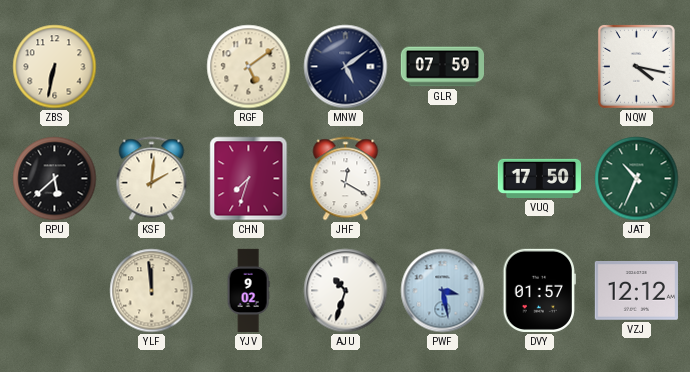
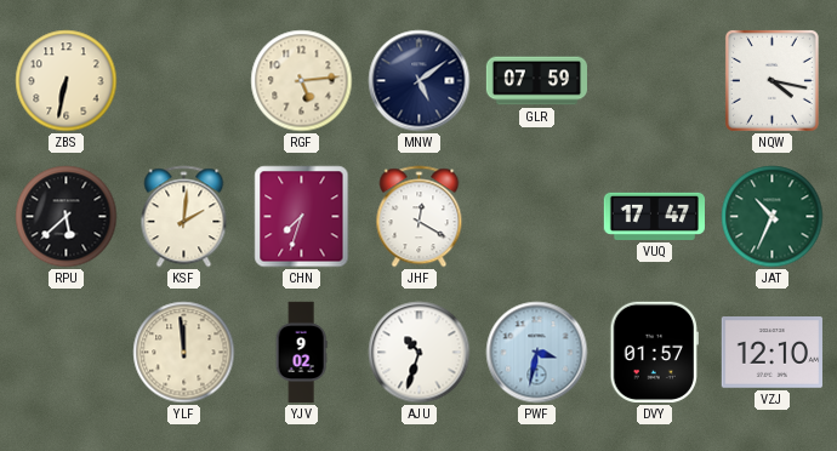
RGF: 5:09 -> 5:14 (302, 81)
VUQ: 17:50 -> 17:47 (654, 216)
PWF: 3:28 -> 3:32 (537, 353)
VZJ: 12:12 -> 12:10 (771, 353)
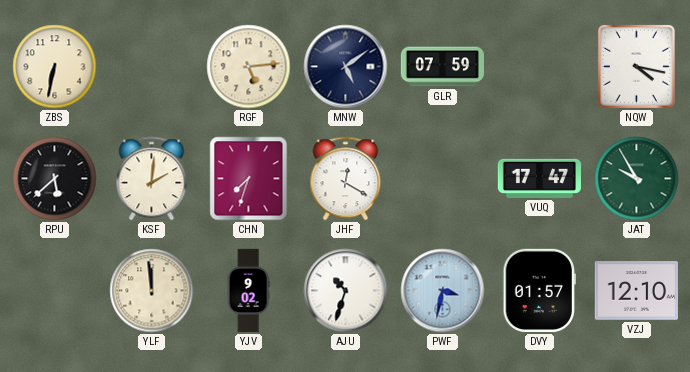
JAT: 10:34 -> 9:55 (637, 179)
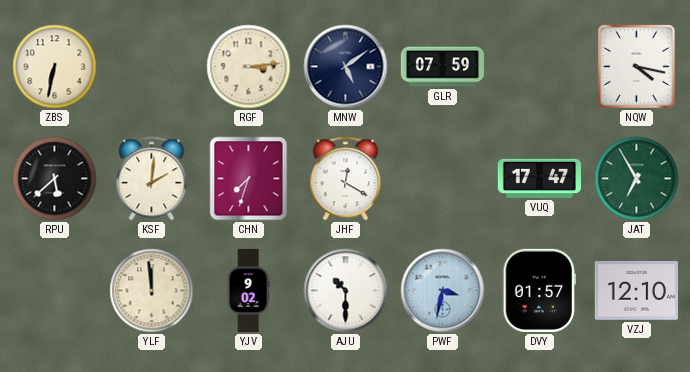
RGF: 5:14 -> 3:14 (249, 67)
JAT: 9:55 -> 6:55 (637, 179)
AJU: 10:33 -> 10:30 (346, 291)
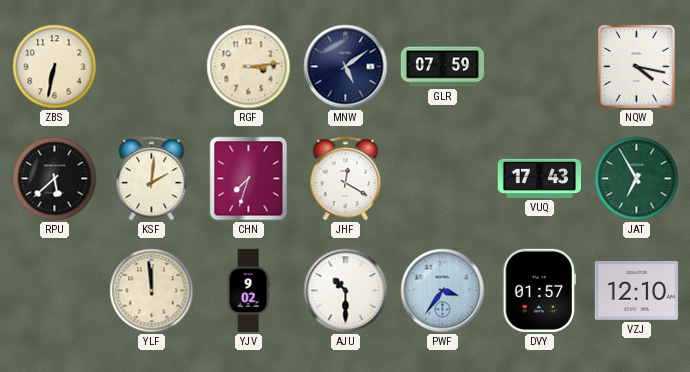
VUQ: 17:47 -> 17:43 (539, 178)
PWF: 3:32 -> 3:36 (443, 291)
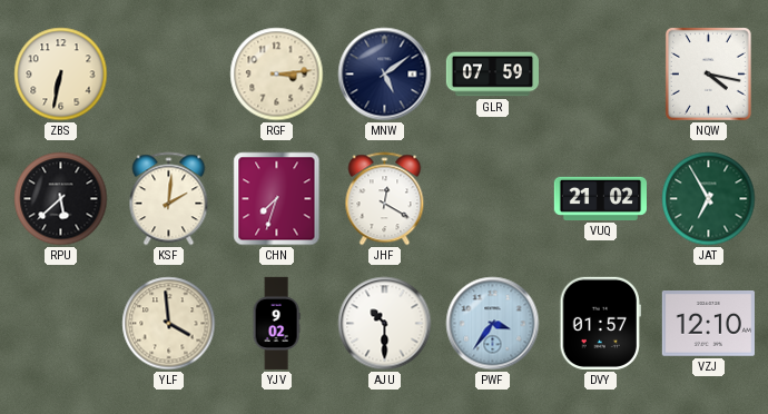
VUQ: 17:43 -> 21:02 (600, 198)
YLF: 11:59 -> 3:59 (169, 324)
